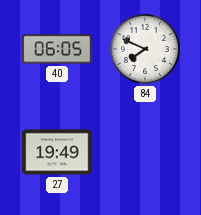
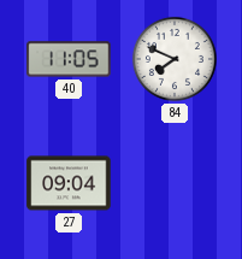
40: 06:05 -> 11:05 (69, 59)
27: 19:49 -> 09:04 (69, 183)
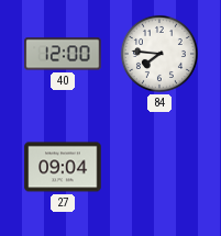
40: 11:05 -> 12:00 (63, 54)
84: 7:49 -> 7:46 (159, 54)
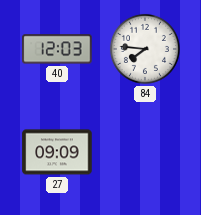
40: 12:00 -> 12:03 (57, 49)
27: 09:04 -> 09:09 (57, 152)
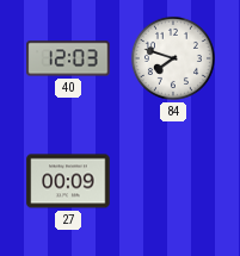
84: 7:46 -> 7:48 (173, 58)
27: 09:09 -> 00:09 (68, 181)
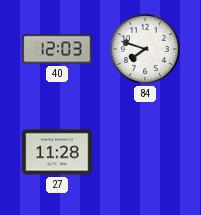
27: 00:09 -> 11:28 (57, 152)
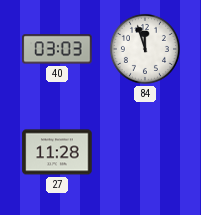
40: 12:03 -> 03:03 (57, 49)
84: 7:48 -> 11:57 (145, 49)
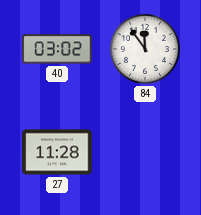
40: 03:03 -> 03:02 (57, 49)
84: 11:57 -> 11:54 (145, 49)
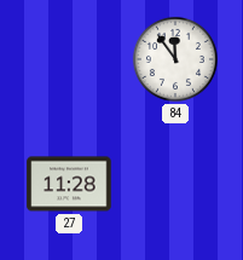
40: 03:02 -> none (57, 49)
